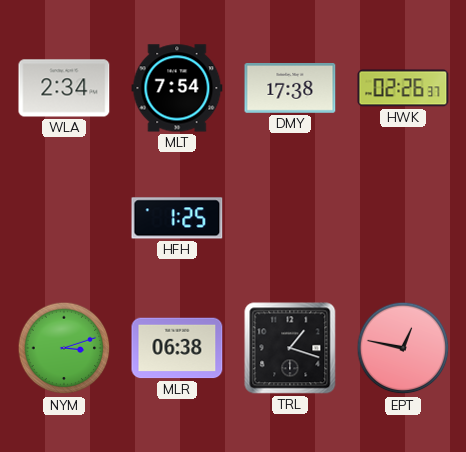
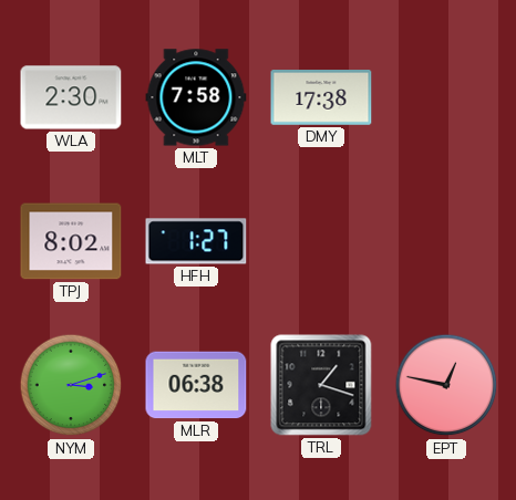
WLA: 2:34 -> 2:30 (71, 97)
MLT: 7:54 -> 7:58 (196, 97)
HWK: 02:26 -> none (403, 88)
TPJ: none -> 8:02 (71, 241)
HFH: 1:25 -> 1:27 (196, 241)
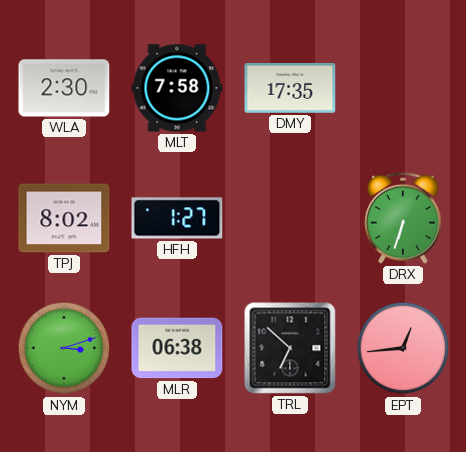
DMY: 17:38 -> 17:35 (290, 89)
DRX: none -> 6:33 (403, 218)
TRL: 1:18 -> 6:52 (290, 348)
EPT: 12:47 -> 12:44 (403, 348)
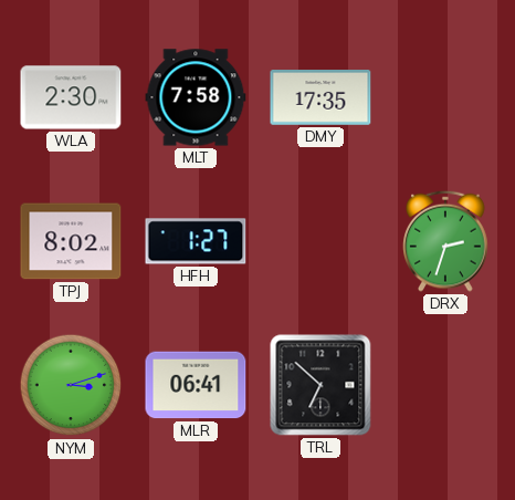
DRX: 6:33 -> 2:33 (445, 241)
MLR: 06:38 -> 06:41 (196, 385)
EPT: 12:44 -> none (403, 348)
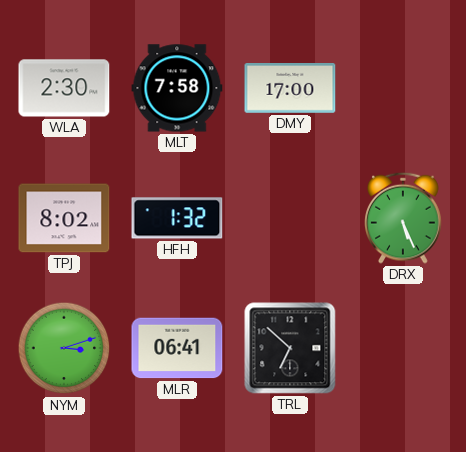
DMY: 17:35 -> 17:00 (290, 89)
HFH: 1:27 -> 1:32 (177, 218)
DRX: 2:33 -> 5:26 (403, 218)
